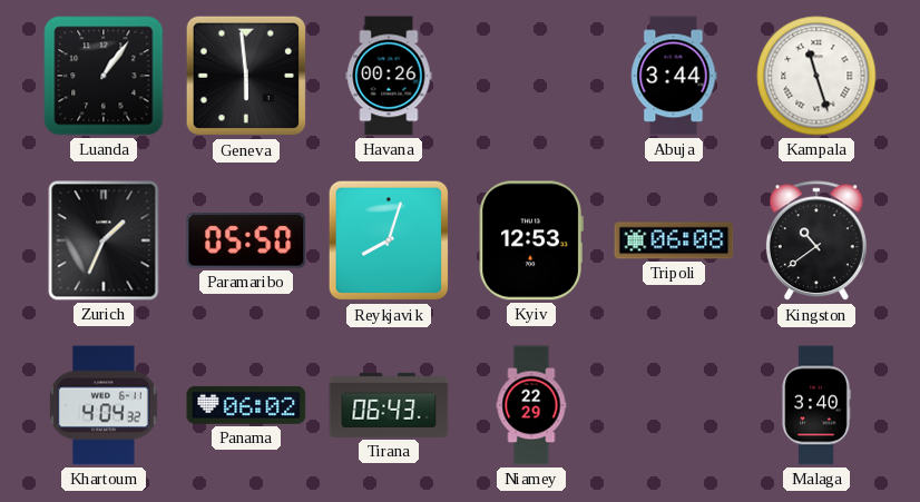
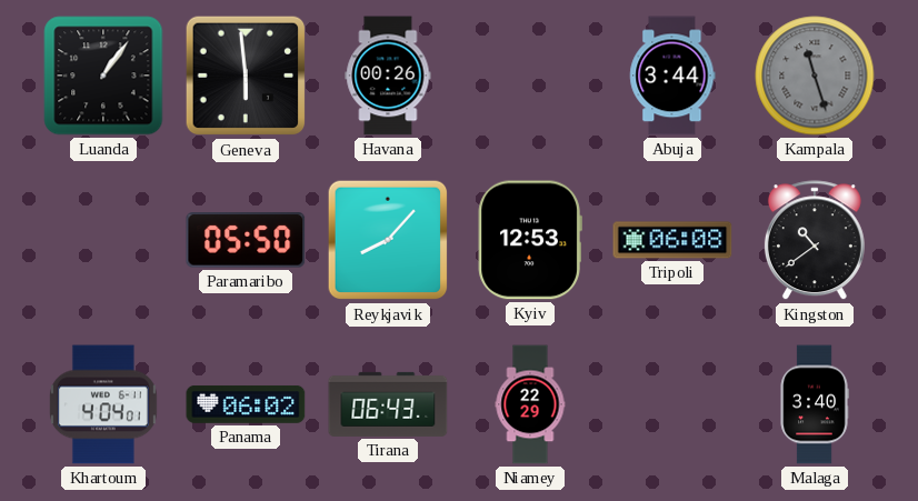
Kampala dial: white -> grey (815, 76)
Zurich: 1:34 -> none (104, 240)
Reykjavik: 8:03 -> 8:07 (388, 240)
Khartoum: 4:04:32 -> 4:04:01 (103, 404)
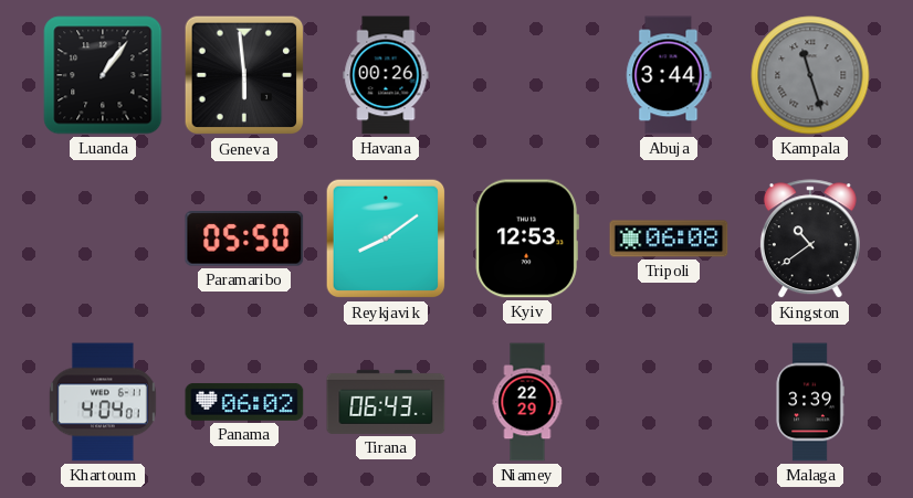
Reykjavik: 8:07 -> 8:09 (386, 239)
Malaga: 3:40 -> 3:39 (810, 402)
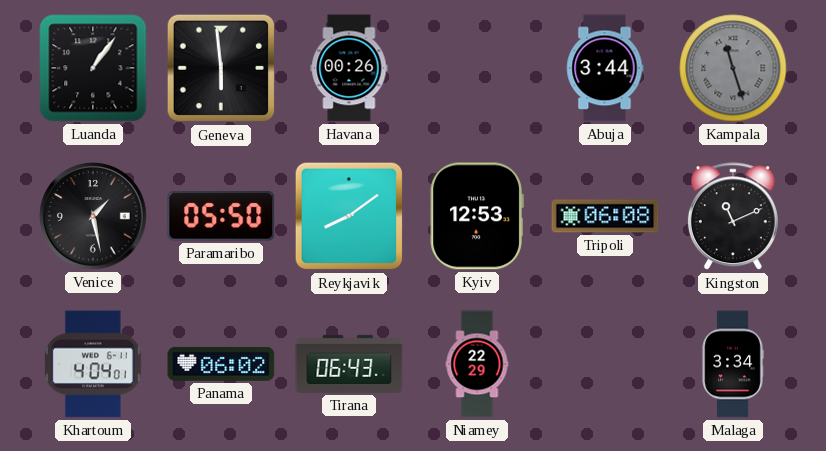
Venice: none -> 1:28 (93, 216)
Kingston: 10:39 -> 11:11 (733, 217)
Malaga: 3:39 -> 3:34 (733, 364)
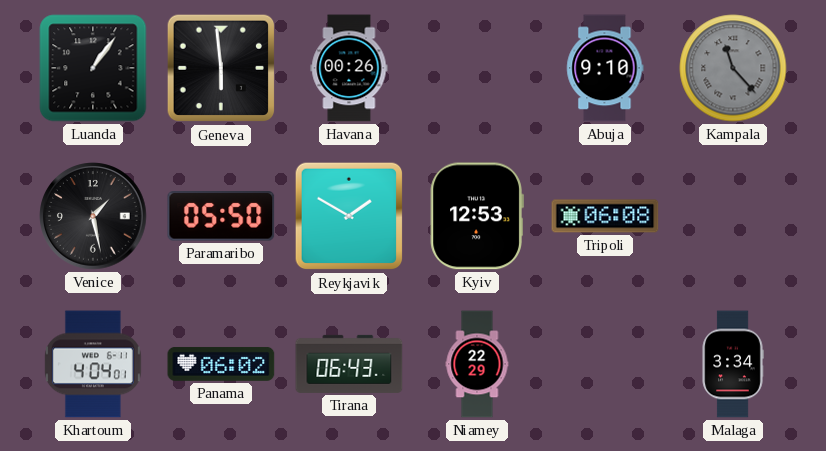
Abuja: 3:44 -> 9:10 (605, 68)
Kampala: 11:27 -> 11:23 (733, 68)
Reykjavik: 8:09 -> 1:50 (349, 216)
Kingston: 11:11 -> none (733, 217)
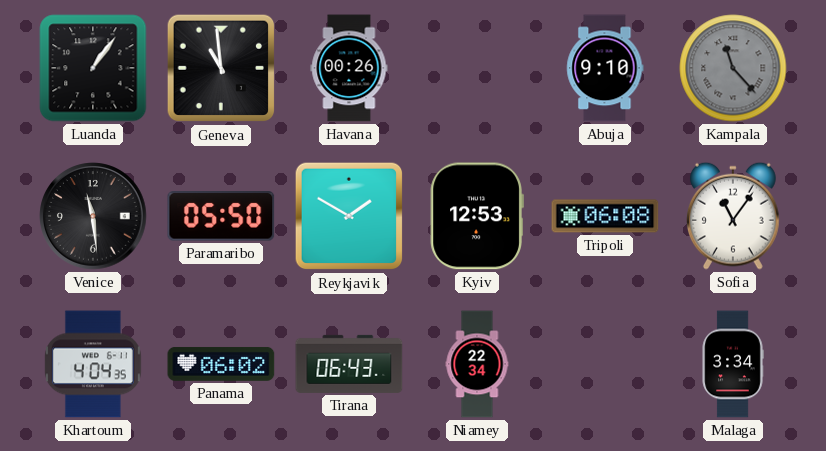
Geneva: 5:59 -> 10:59 (221, 68)
Venice: 1:28 -> 11:29 (93, 216)
Sofia: none -> 11:06 (733, 216)
Khartoum: 4:04:01 -> 4:04:35 (93, 364)
Niamey: 22:29 -> 22:34 (477, 364)
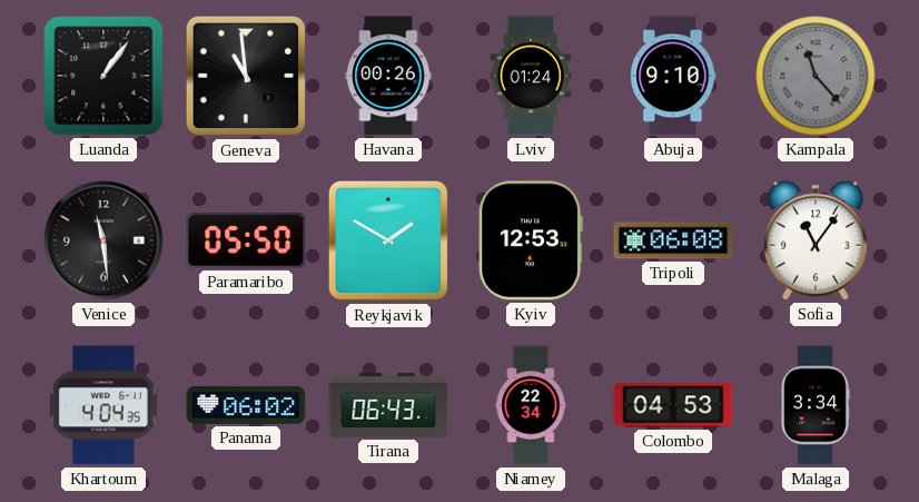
Lviv: none -> 01:24 (531, 76)
Colombo: none -> 04:53 (673, 405)
